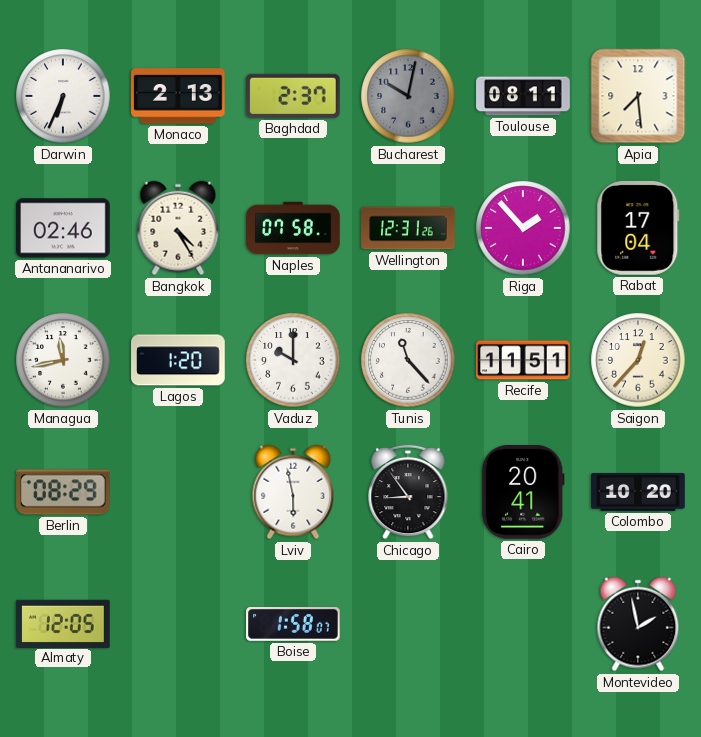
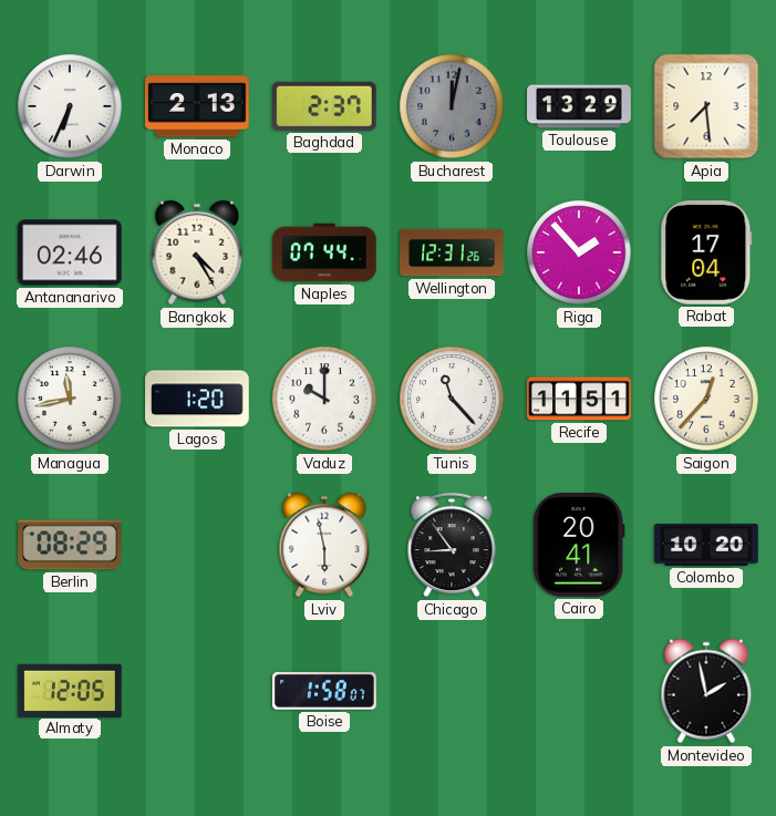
Bucharest: 10:02 -> 12:02 (452, 106)
Toulouse: 08:11 -> 13:29 (579, 106)
Naples: 07:58 -> 07:44 (324, 252)
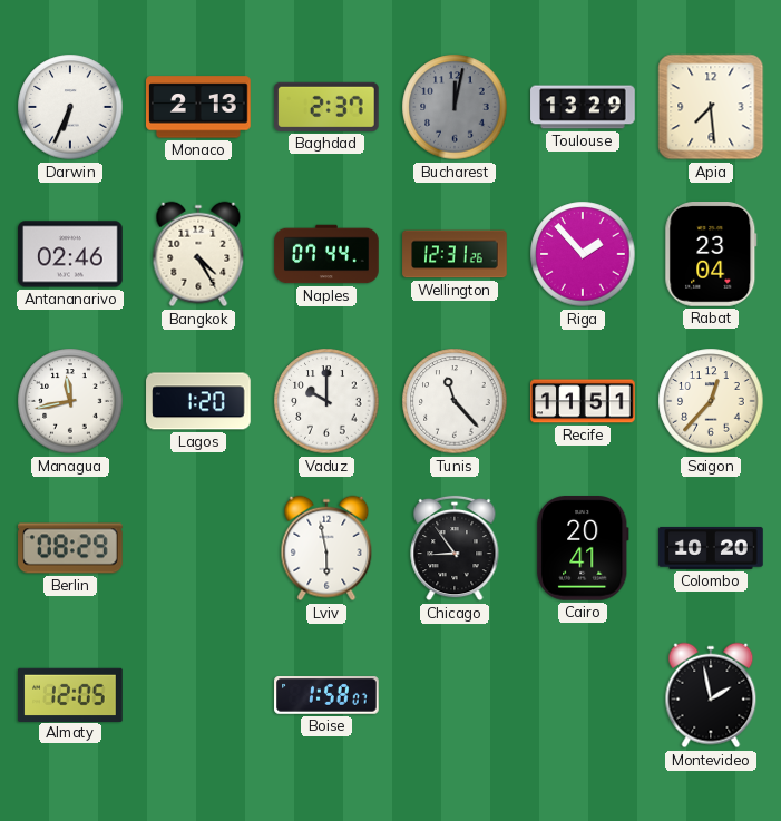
Rabat: 17:04 -> 23:04 (711, 255)
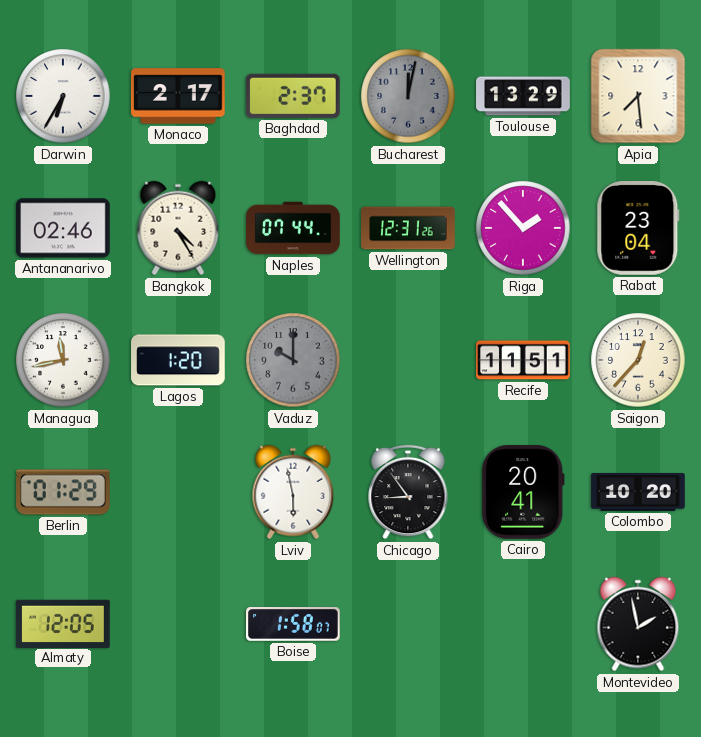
Darwin: 6:34 -> 6:35 (63, 96)
Monaco: 2:13 -> 2:17 (179, 96)
Vaduz dial: white -> grey (293, 360)
Tunis: 11:23 -> none (455, 401)
Berlin: 08:29 -> 01:29 (63, 492)
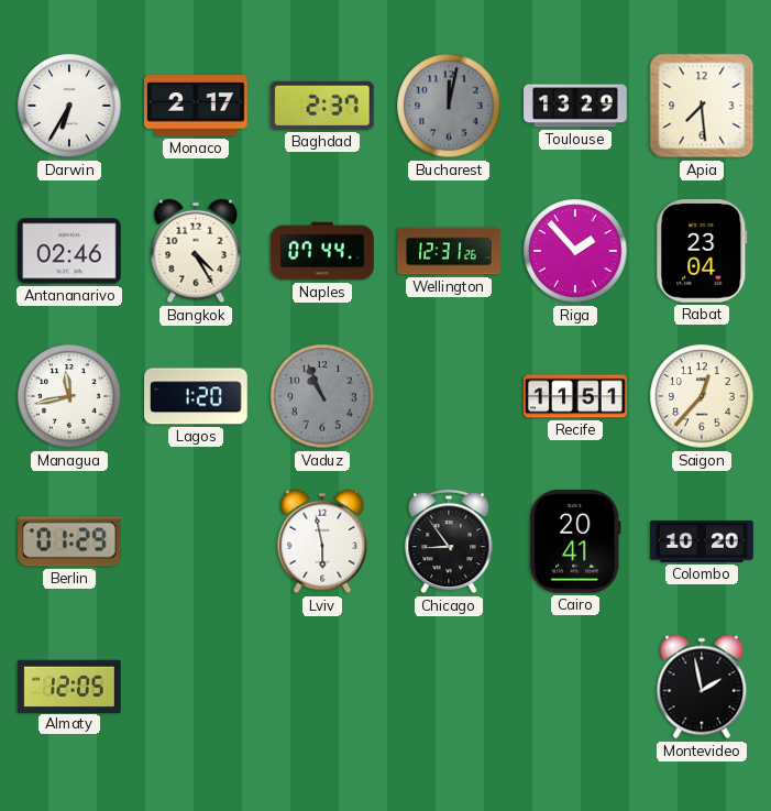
Vaduz: 10:00 -> 10:56 (322, 396)
Boise: 1:58 -> none (293, 625)
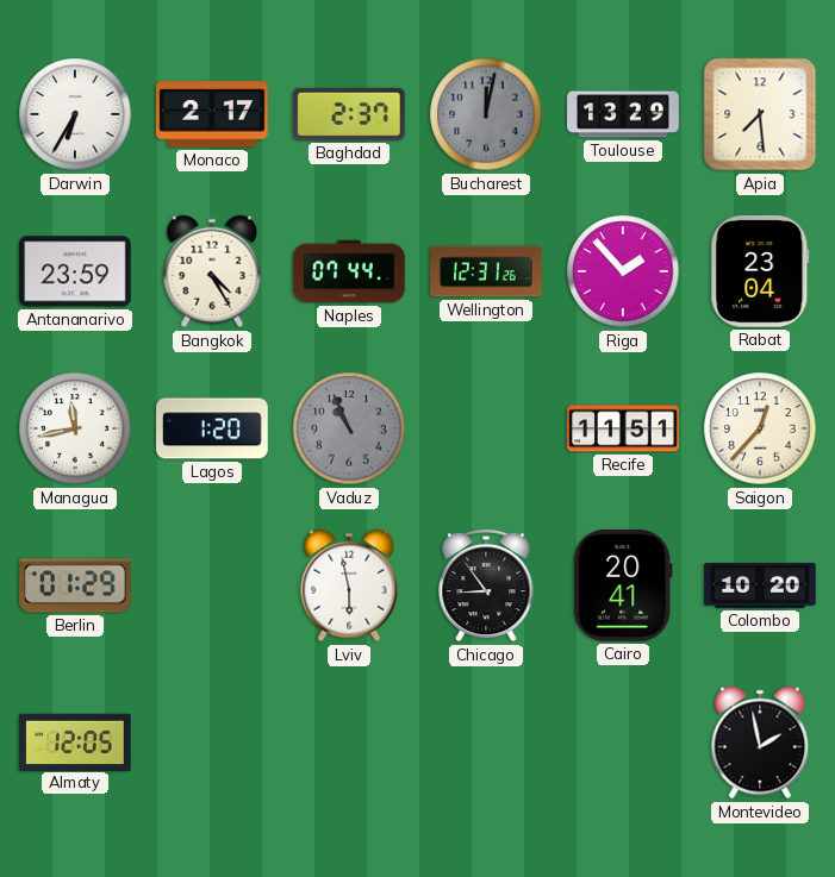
Antananarivo: 02:46 -> 23:59 (75, 271)
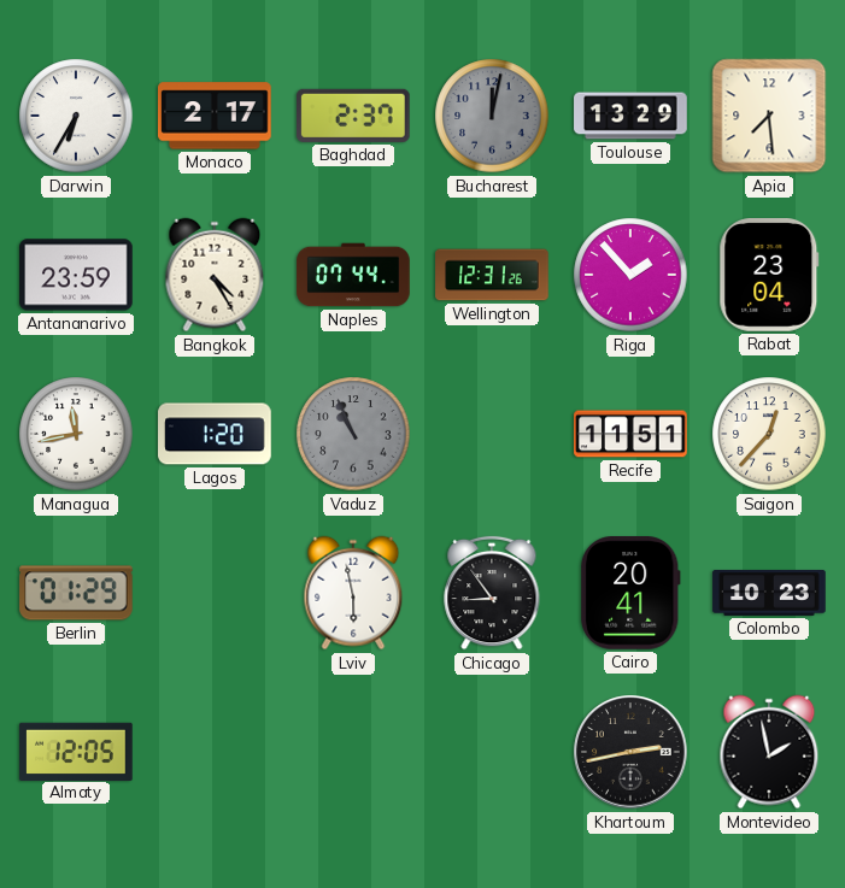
Colombo: 10:20 -> 10:23 (769, 593)
Khartoum: none -> 2:43 (630, 752)
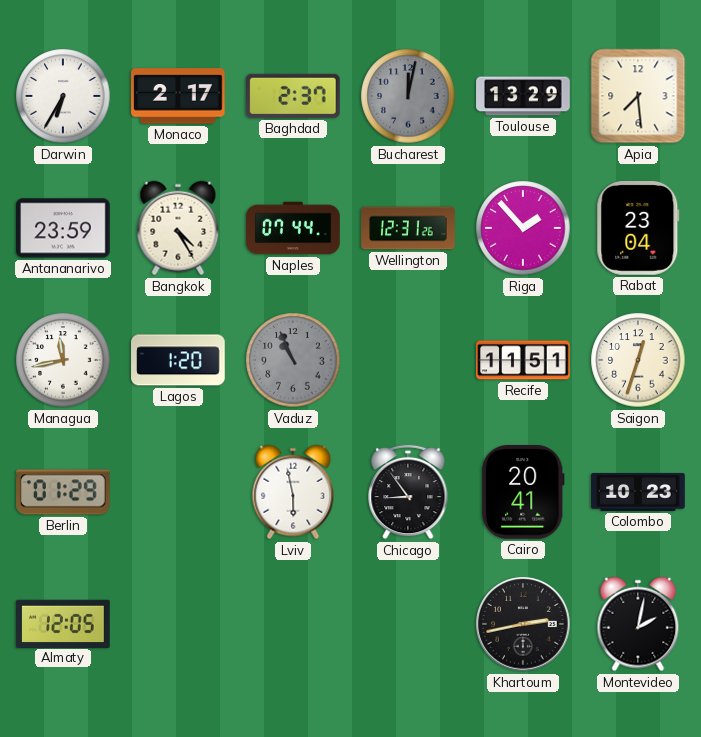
Saigon: 12:37 -> 12:33 (638, 360)
Montevideo: 1:58 -> 2:02 (638, 624)
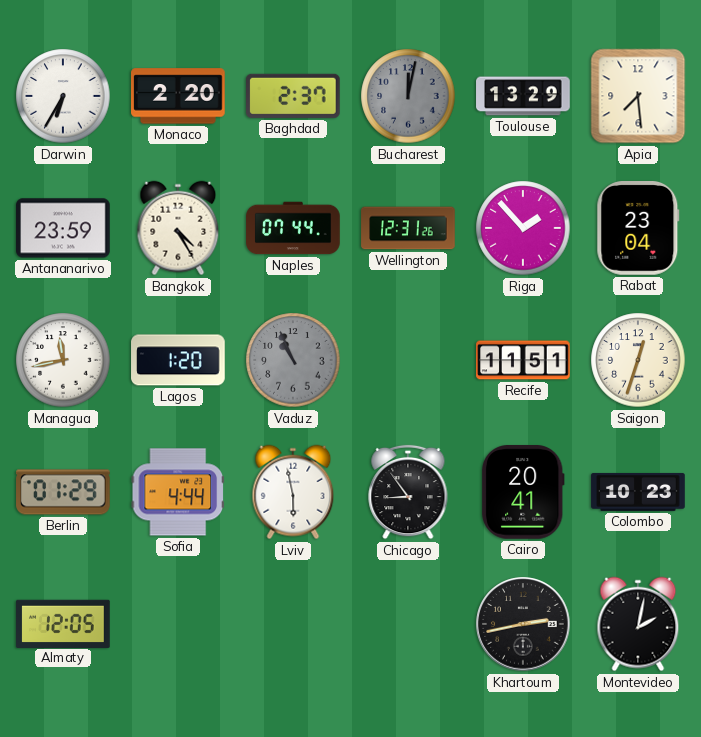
Monaco: 2:17 -> 2:20 (179, 96)
Sofia: none -> 4:44 (177, 492)
